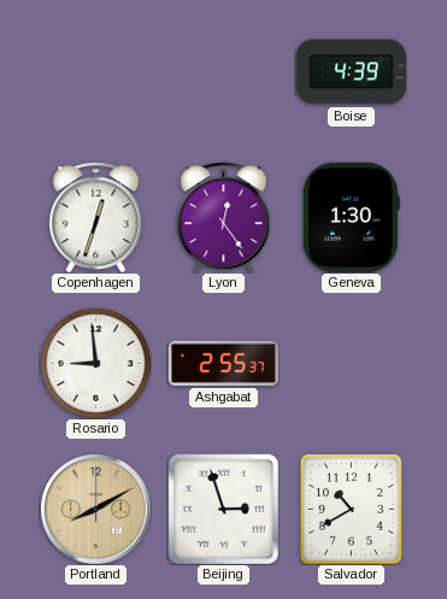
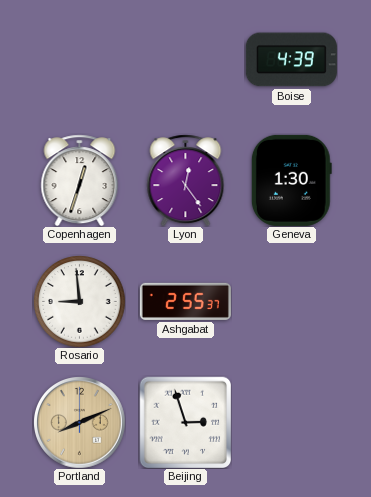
Portland: 8:10 -> 8:11 (80, 423)
Salvador: 10:40 -> none (352, 509)
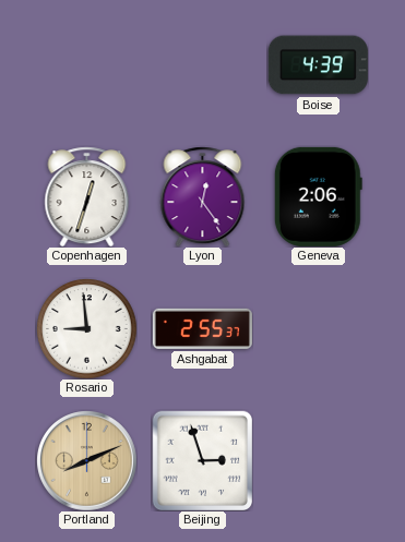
Geneva: 1:30 -> 2:06 (318, 196)
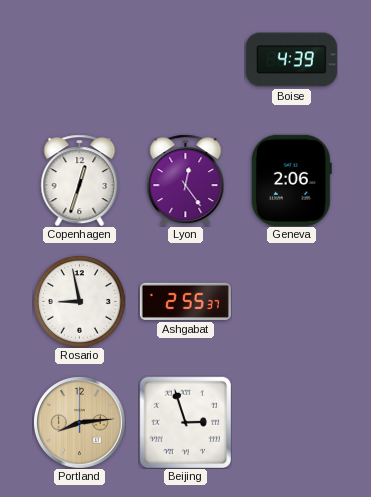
Rosario: 8:59 -> 8:58 (79, 301)
Portland: 8:11 -> 8:14 (80, 423)
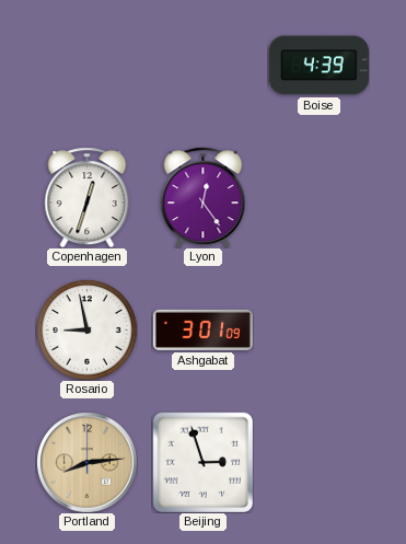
Geneva: 2:06 -> none (291, 180)
Ashgabat: 2:55 -> 3:01 (202, 329)
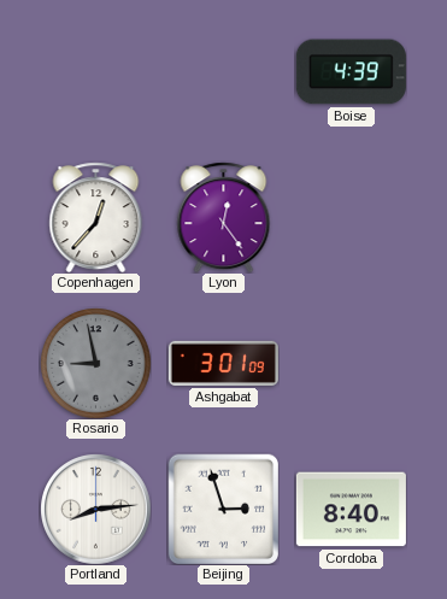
Copenhagen: 12:33 -> 12:37 (96, 217)
Rosario dial: white -> grey (95, 363)
Portland dial: champagne -> white (96, 510)
Cordoba: none -> 8:40 (351, 510)
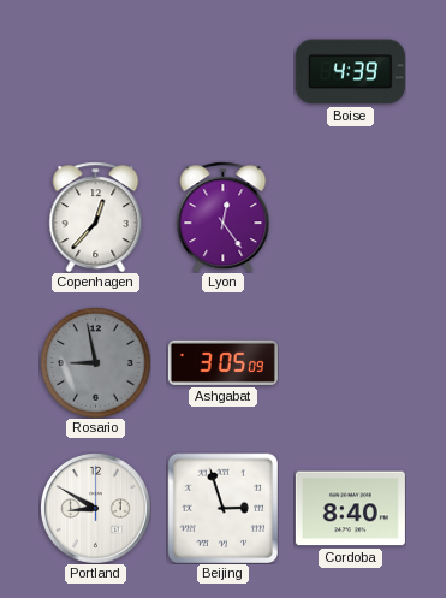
Ashgabat: 3:01 -> 3:05 (222, 362)
Portland: 8:14 -> 8:50 (96, 509)
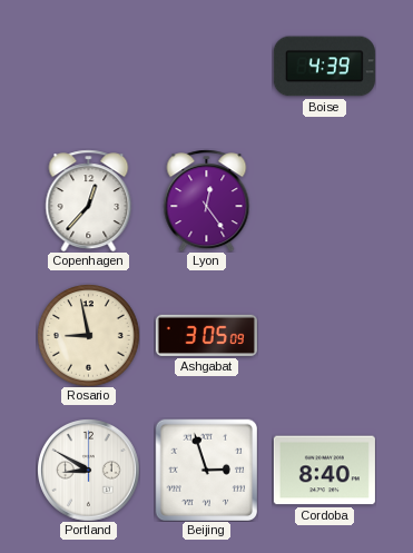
Rosario dial: grey -> cream (88, 335)
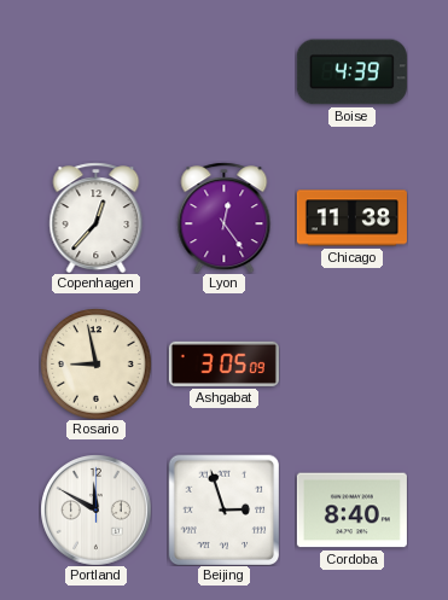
Chicago: none -> 11:38 (351, 219)
Portland: 8:50 -> 11:50 (97, 511)
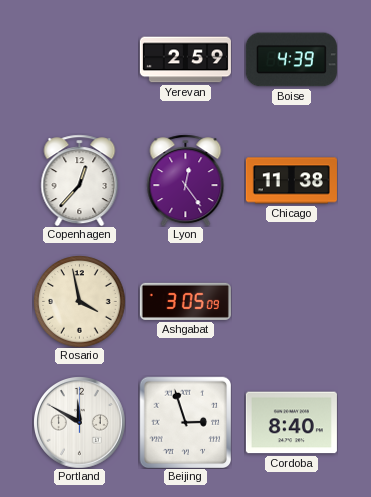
Yerevan: none -> 2:59 (185, 60)
Rosario: 8:58 -> 3:58 (79, 301)
